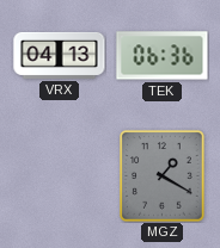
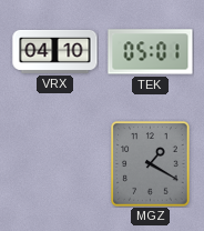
VRX: 04:13 -> 04:10 (55, 51)
TEK: 06:36 -> 05:01 (151, 52)
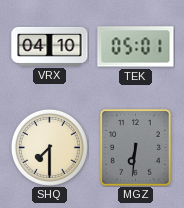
SHQ: none -> 7:30 (49, 147)
MGZ: 1:20 -> 6:31 (136, 148)
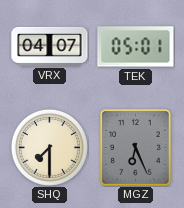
VRX: 04:10 -> 04:07 (50, 46)
MGZ: 6:31 -> 6:26 (136, 148)
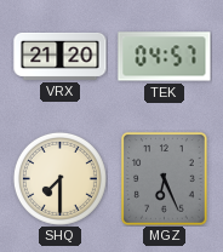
VRX: 04:07 -> 21:20 (61, 56)
TEK: 05:01 -> 04:57 (165, 57)
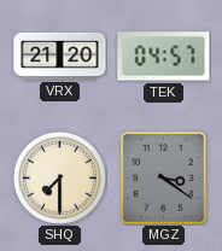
MGZ: 6:26 -> 3:21 (164, 179)
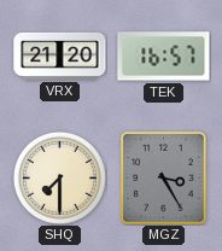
TEK: 04:57 -> 16:57 (164, 57)
MGZ: 3:21 -> 3:25 (164, 179)
